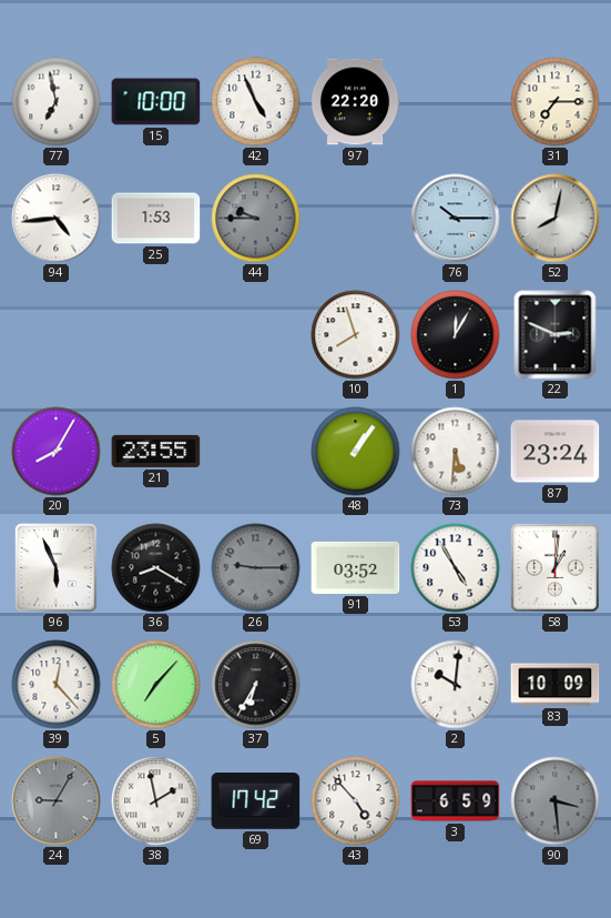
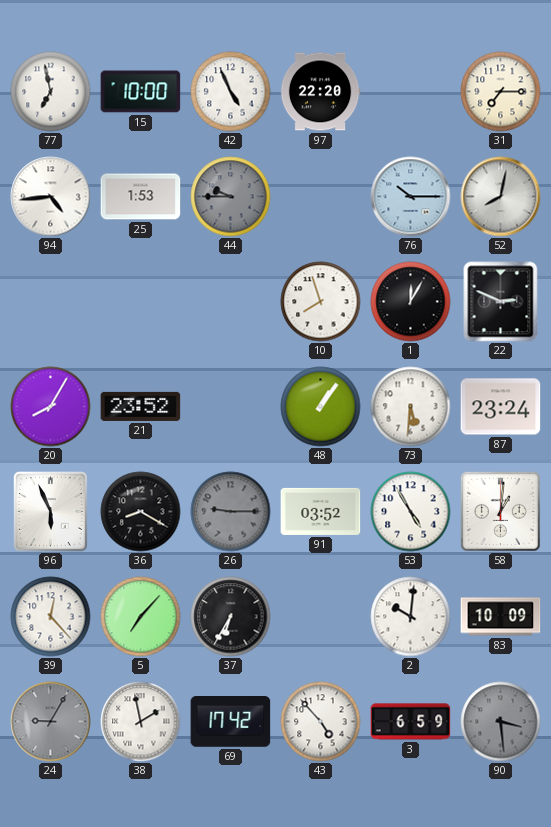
21: 23:55 -> 23:52 (141, 406)
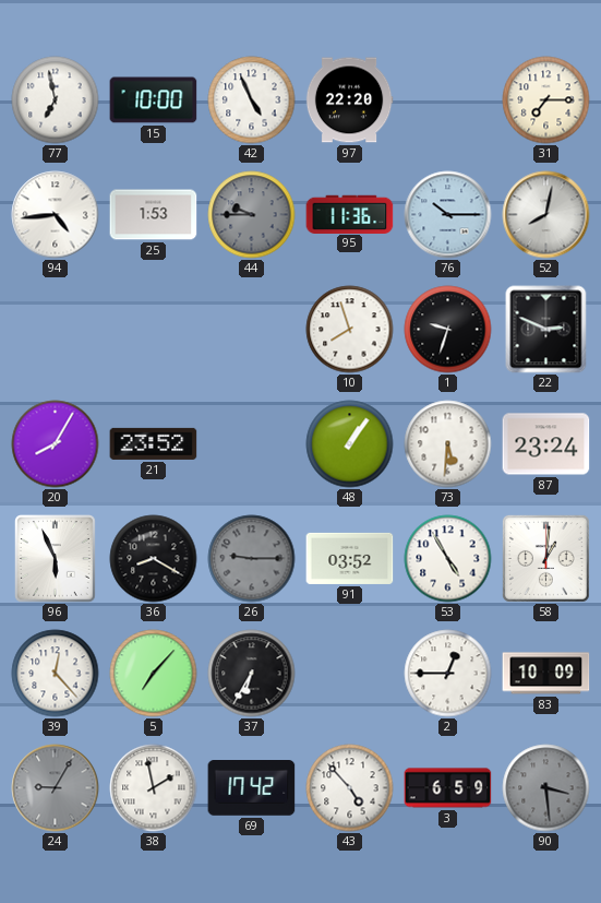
95: none -> 11:36 (350, 214)
1: 12:05 -> 9:33 (448, 330)
2: 10:01 -> 12:45 (448, 674)
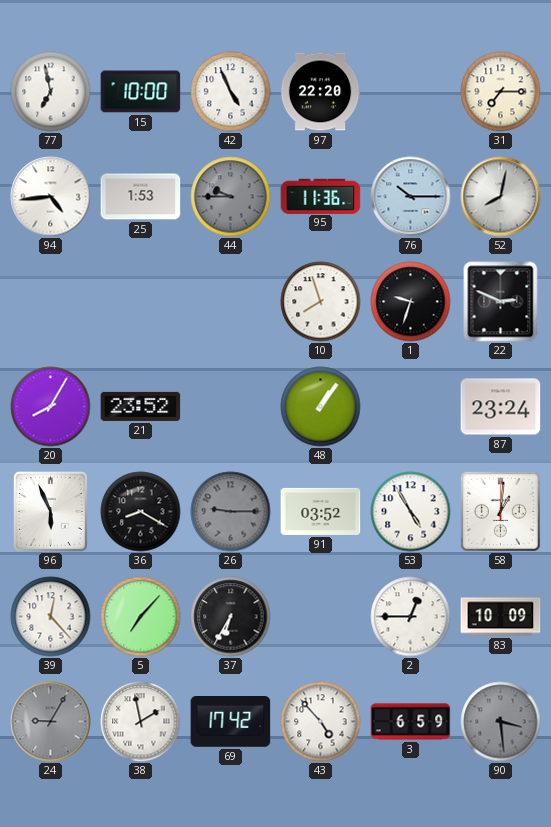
73: 5:31 -> none (448, 444)
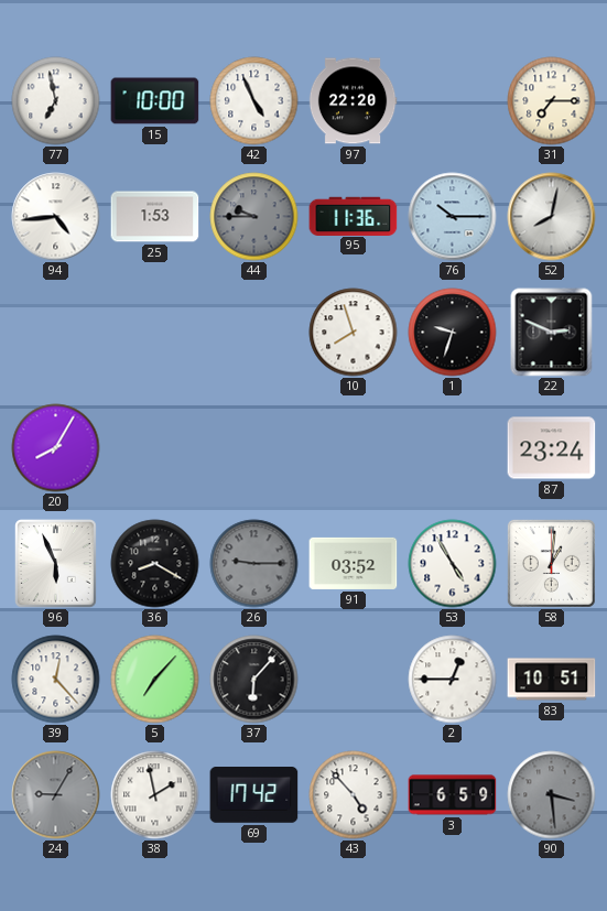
21: 23:52 -> none (141, 406)
48: 1:06 -> none (321, 407)
37: 6:35 -> 6:07 (254, 680)
83: 10:09 -> 10:51 (552, 680)
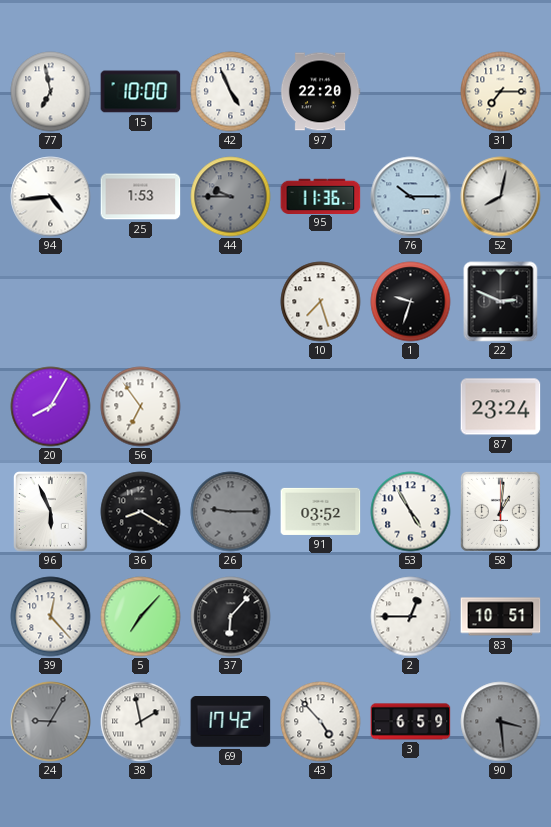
10: 7:57 -> 7:27 (321, 302)
56: none -> 6:54 (141, 407)
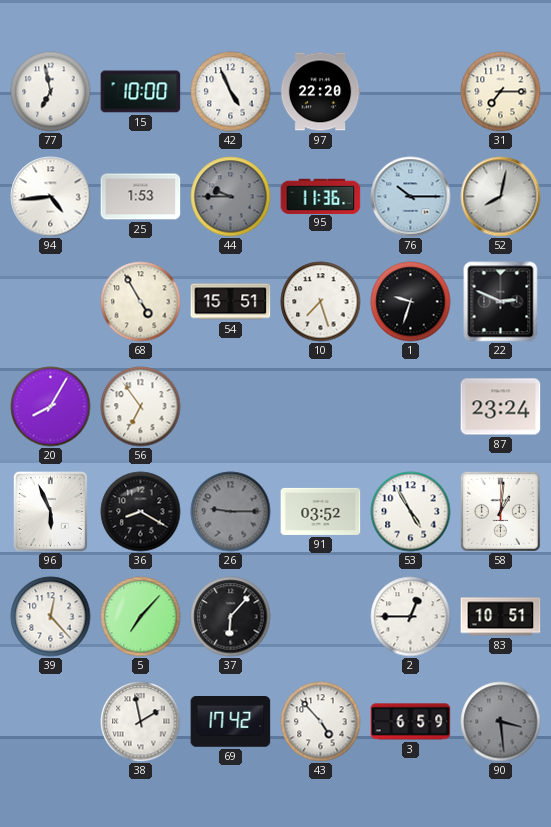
68: none -> 4:55 (141, 302)
54: none -> 15:51 (231, 302)
24: 9:05 -> none (51, 722)
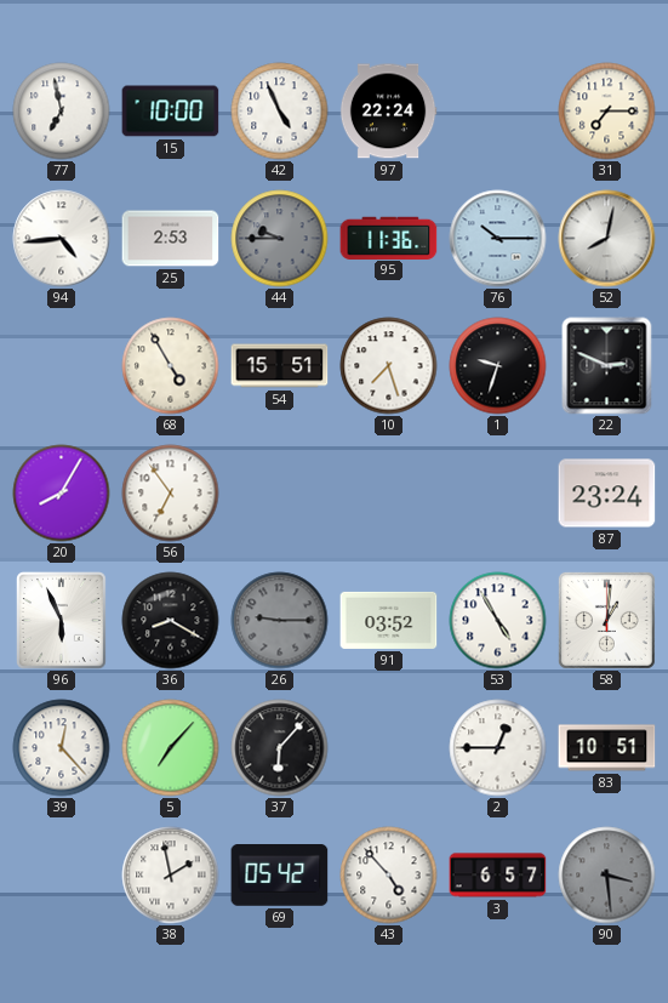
97: 22:20 -> 22:24 (388, 112)
25: 1:53 -> 2:53 (171, 239)
69: 17:42 -> 05:42 (280, 876)
3: 6:59 -> 6:57 (498, 876)
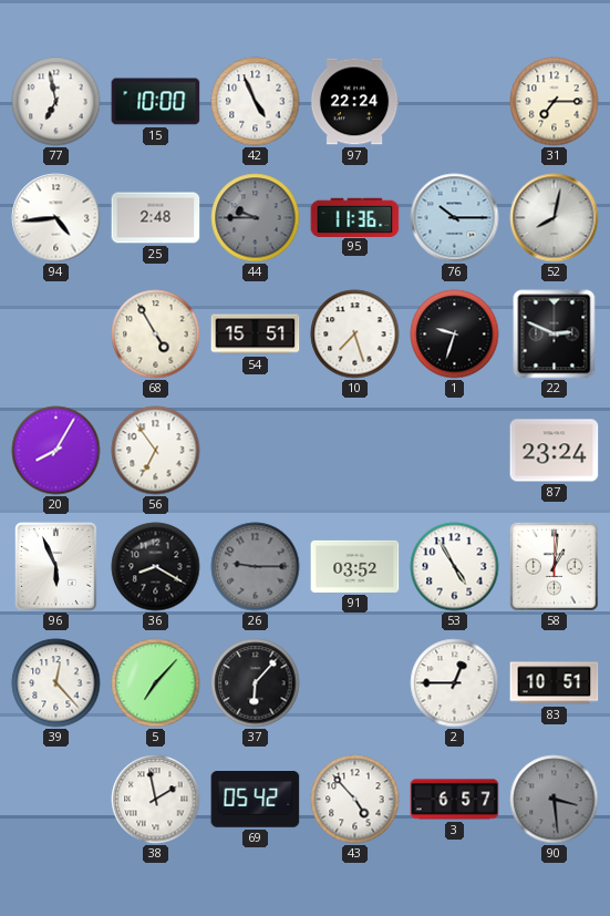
25: 2:53 -> 2:48 (156, 218)
